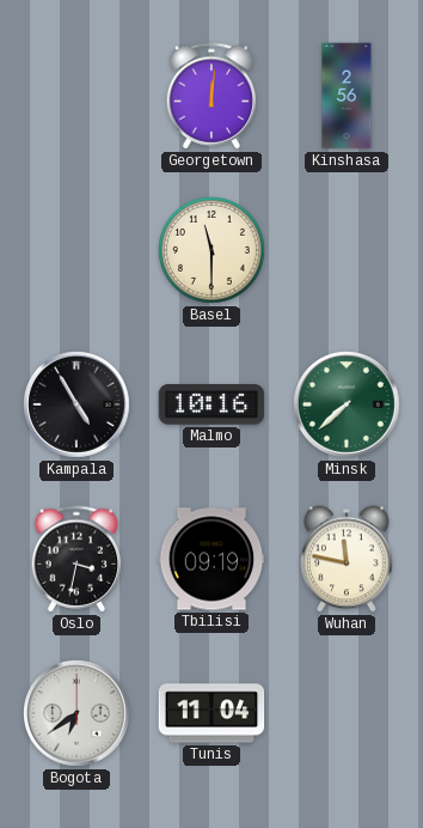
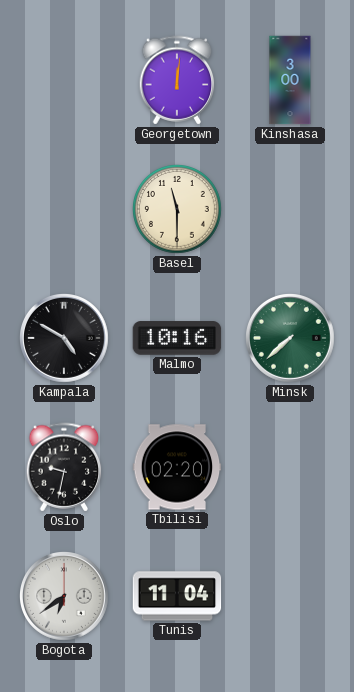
Kinshasa: 2:56 -> 3:00 (290, 80)
Kampala: 4:55 -> 4:50 (65, 339)
Oslo: 3:32 -> 9:32 (64, 467)
Tbilisi: 09:19 -> 02:20 (177, 467)
Wuhan: 11:47 -> none (348, 559)
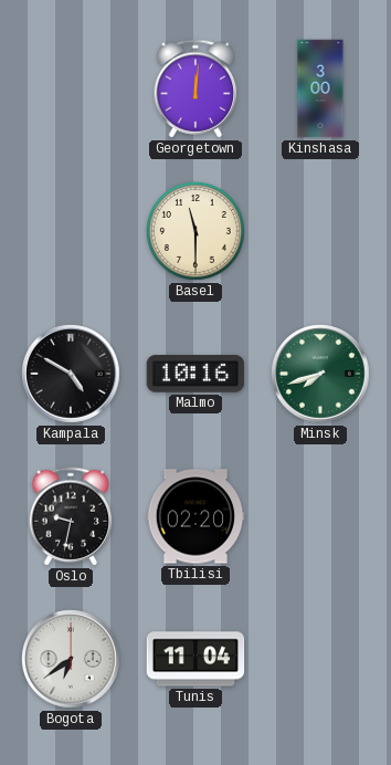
Minsk: 7:38 -> 7:42 (321, 375)
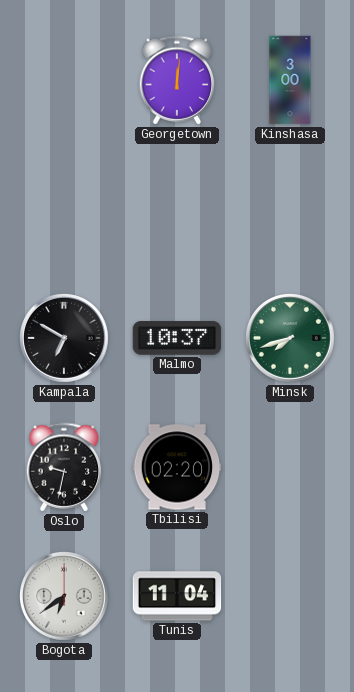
Basel: 11:30 -> none (197, 232)
Kampala: 4:50 -> 6:50 (65, 339)
Malmo: 10:16 -> 10:37 (177, 338)
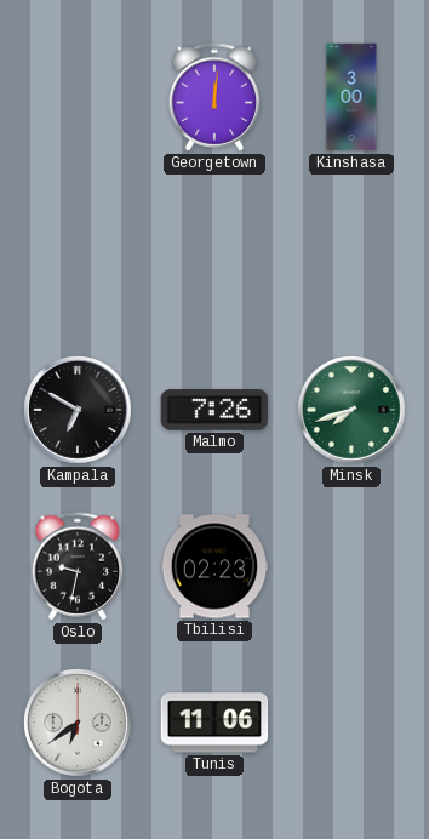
Malmo: 10:37 -> 7:26 (215, 410)
Tbilisi: 02:20 -> 02:23 (215, 566)
Tunis: 11:04 -> 11:06 (215, 723)
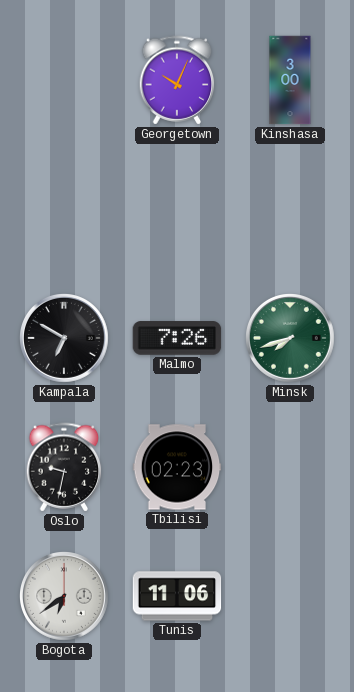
Georgetown: 12:01 -> 10:04 (177, 80)
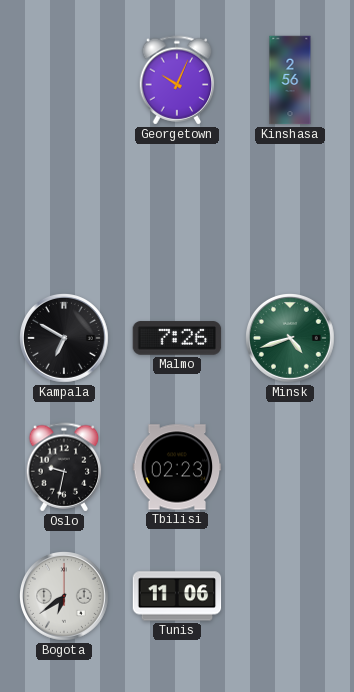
Kinshasa: 3:00 -> 2:56 (290, 80)
Minsk: 7:42 -> 4:42 (291, 339)
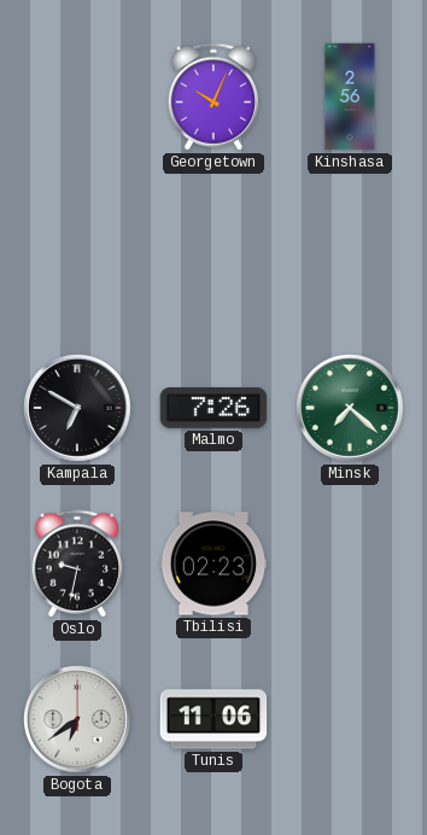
Minsk: 4:42 -> 7:22 (351, 409)
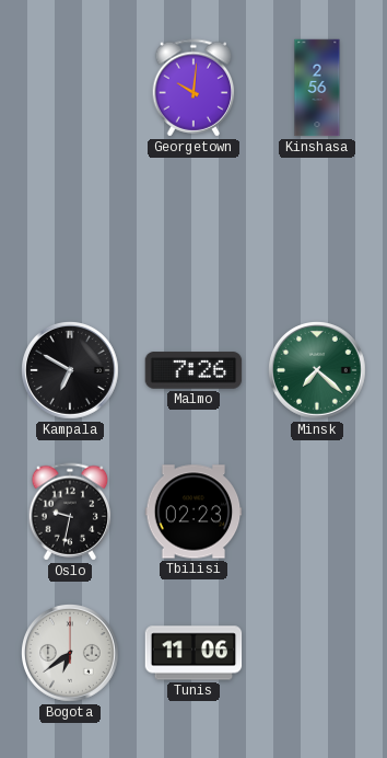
Georgetown: 10:04 -> 10:01 (193, 88)
